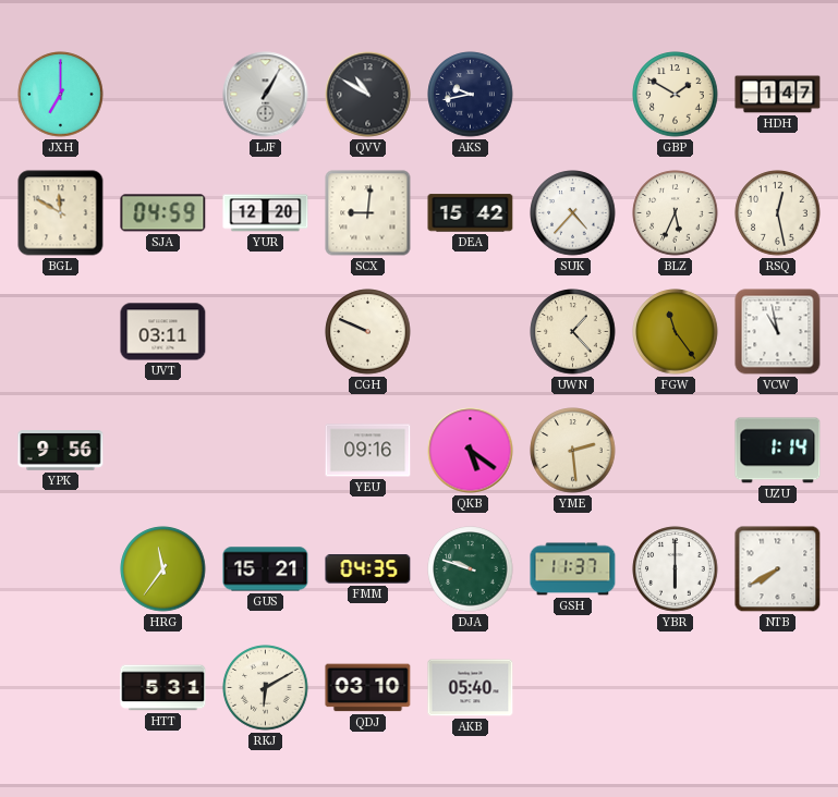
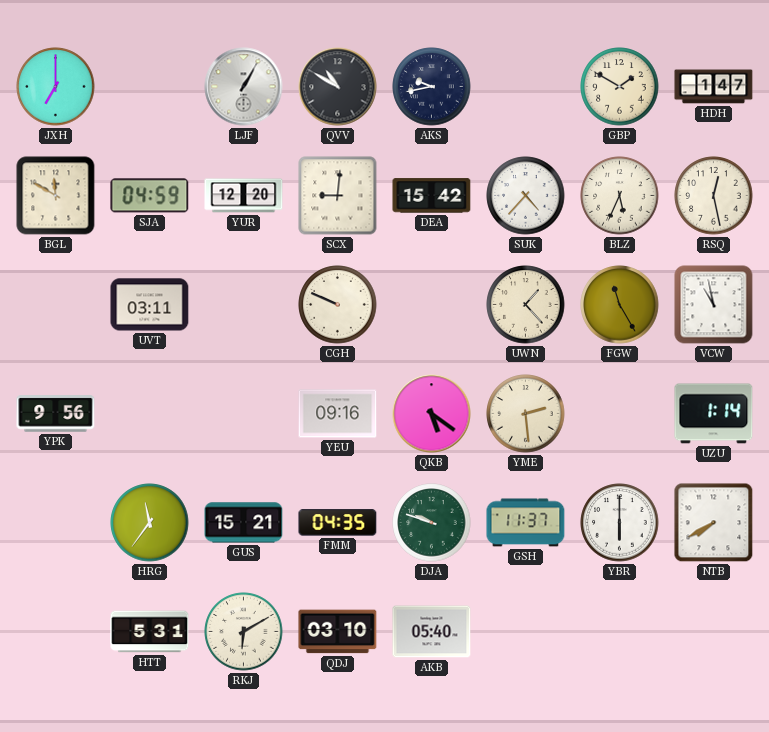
FGW: 11:24 -> 11:25 (620, 305)
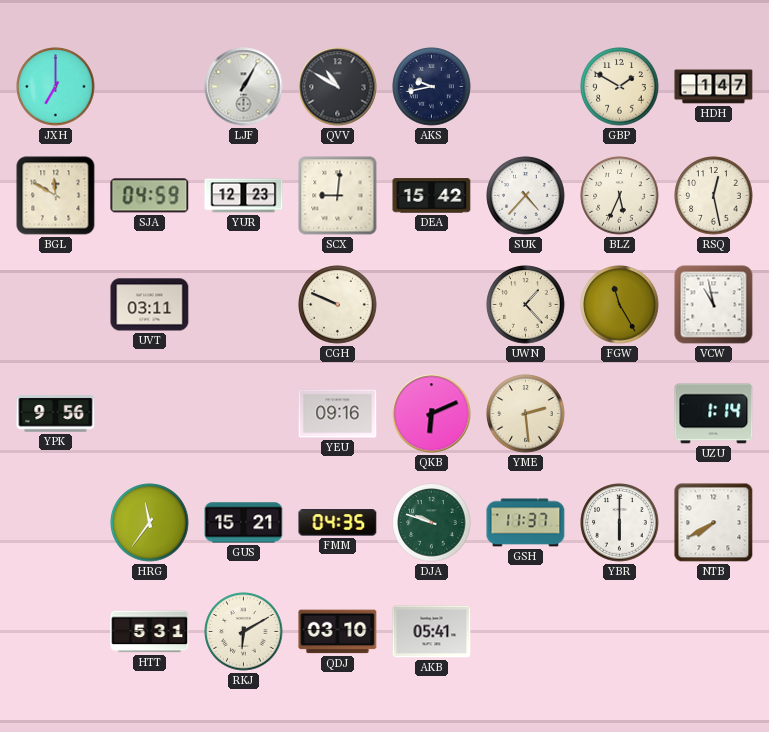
YUR: 12:20 -> 12:23 (244, 196)
QKB: 5:21 -> 6:11 (432, 414)
AKB: 05:40 -> 05:41 (432, 632)
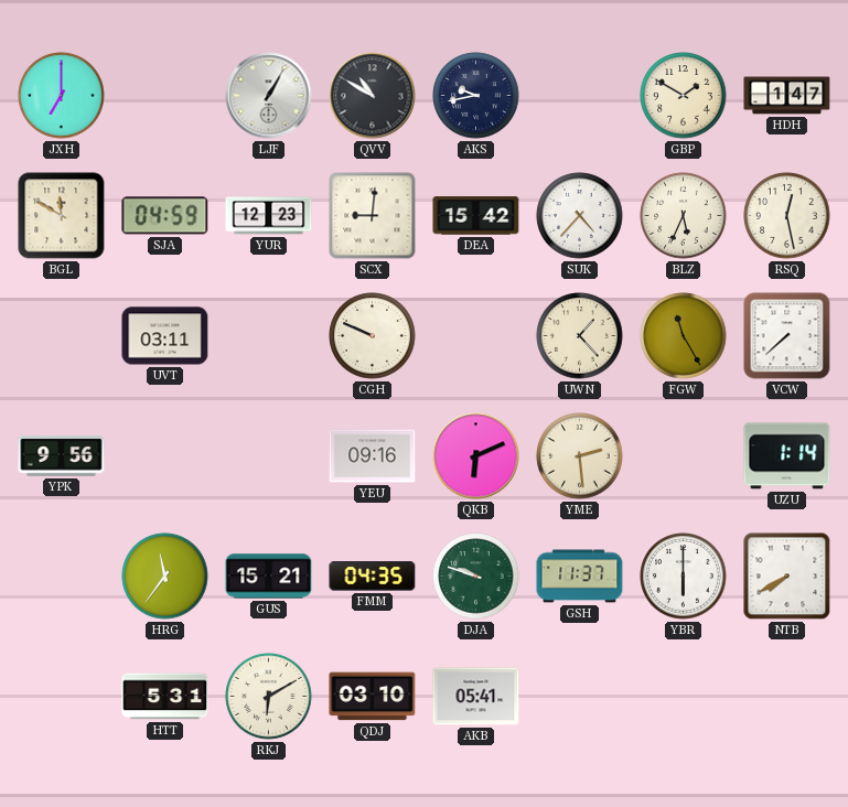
VCW: 10:58 -> 7:38 (787, 336)
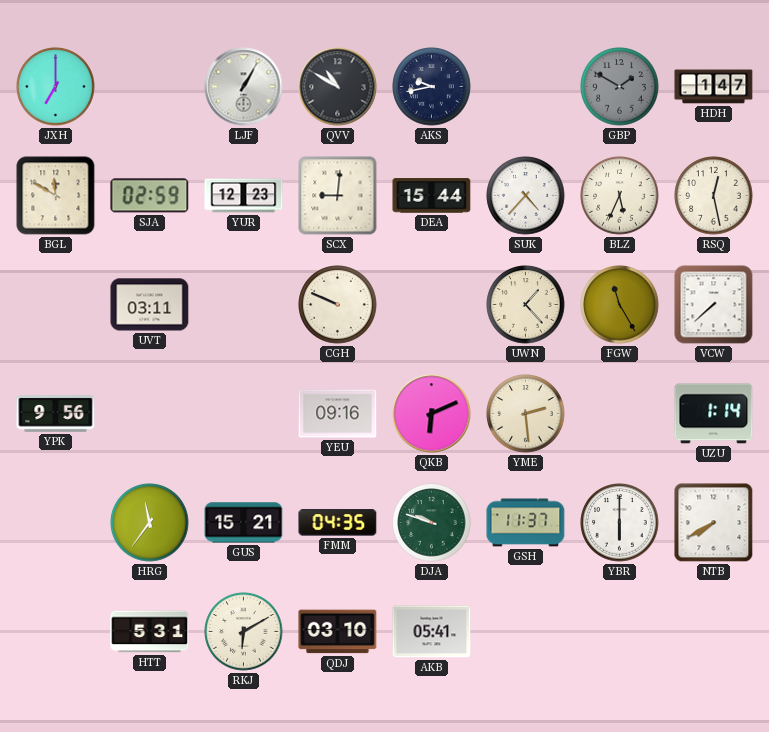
GBP dial: cream -> grey (620, 87)
SJA: 04:59 -> 02:59 (150, 196)
DEA: 15:42 -> 15:44 (432, 196)
